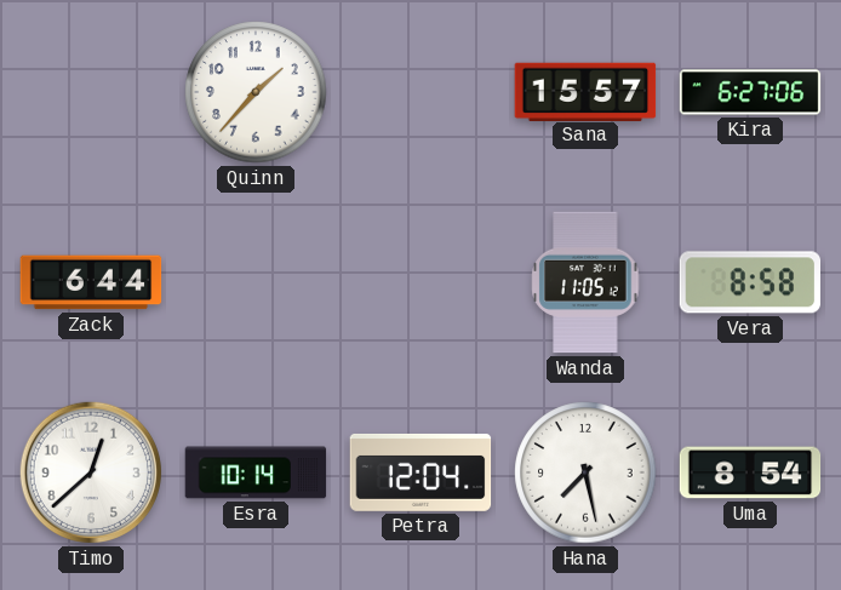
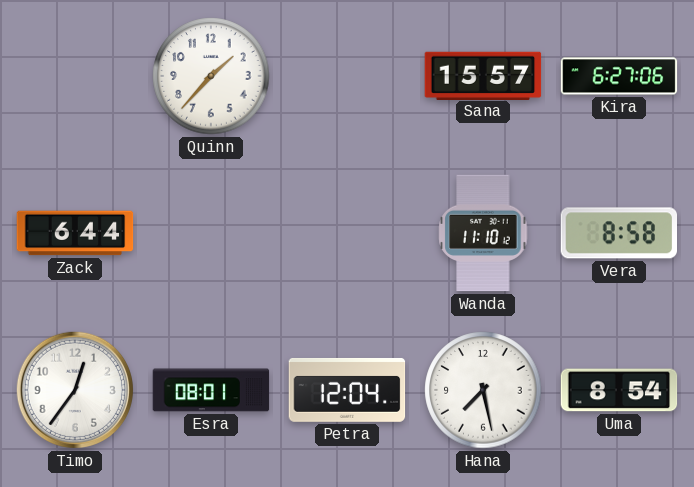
Wanda: 11:05 -> 11:10 (483, 233)
Timo: 12:38 -> 12:36 (75, 390)
Esra: 10:14 -> 08:01 (211, 390)
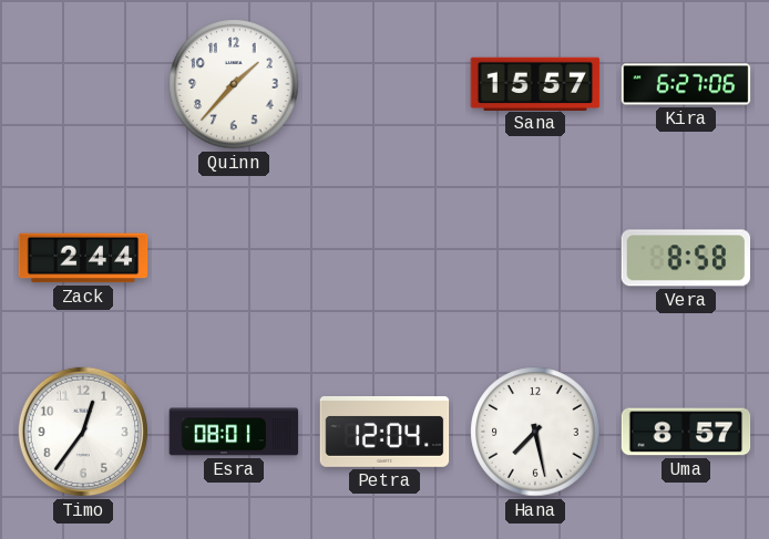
Zack: 6:44 -> 2:44 (83, 258)
Wanda: 11:10 -> none (483, 233)
Uma: 8:54 -> 8:57 (686, 432)
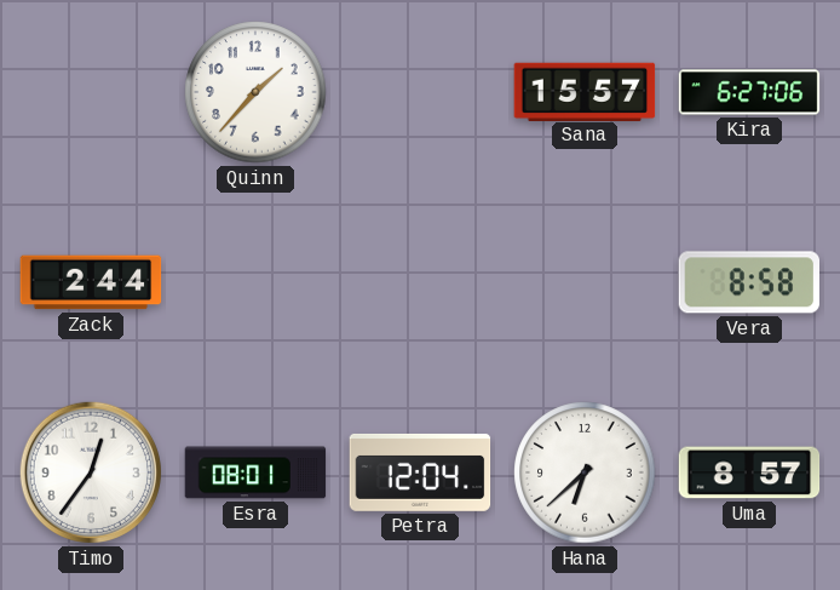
Hana: 7:28 -> 6:38 (585, 472)
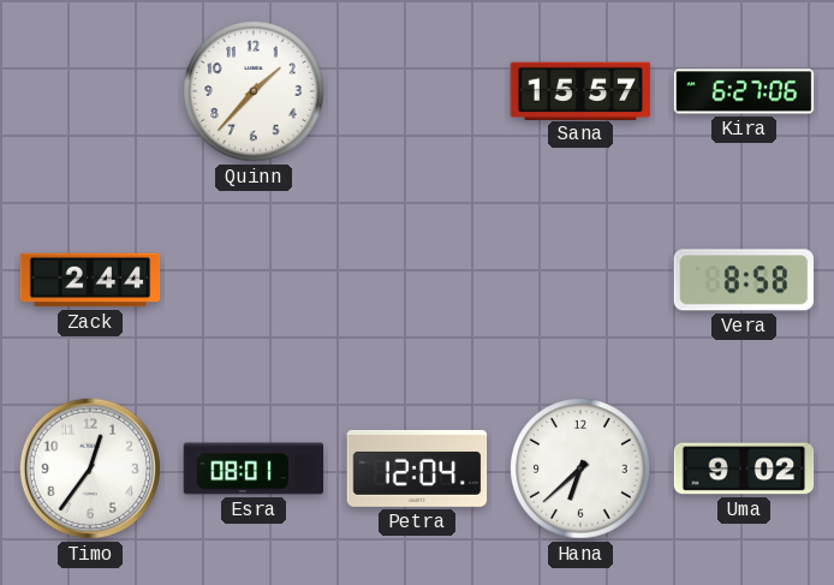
Uma: 8:57 -> 9:02 (744, 468)
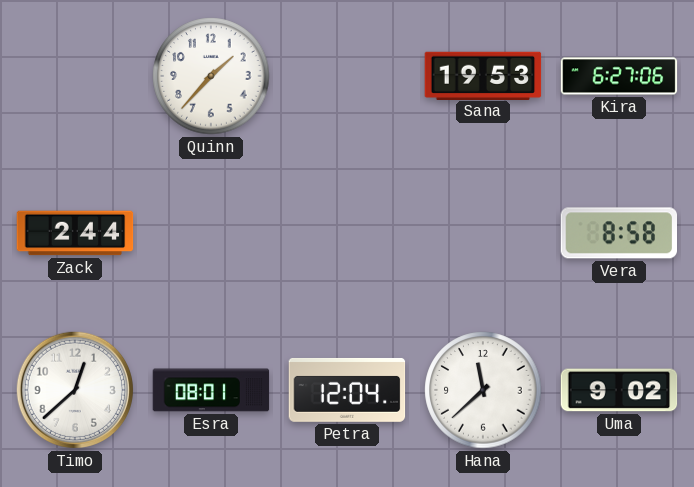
Sana: 15:57 -> 19:53 (483, 75)
Timo: 12:36 -> 12:38 (75, 390)
Hana: 6:38 -> 11:38 (483, 390)
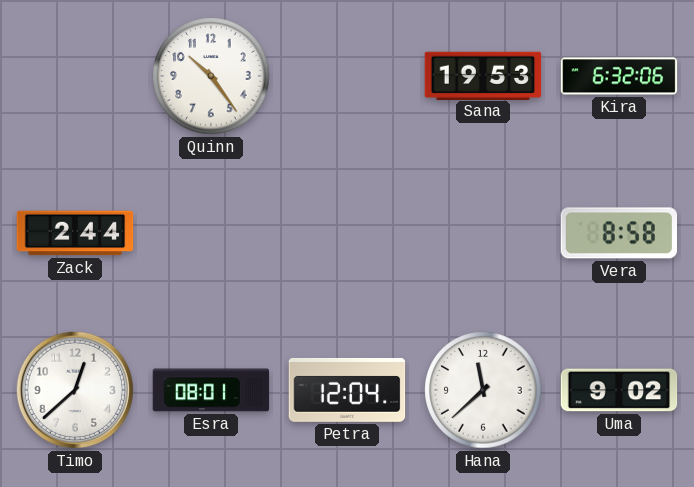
Quinn: 1:37 -> 10:24 (211, 76)
Kira: 6:27 -> 6:32 (619, 76)
